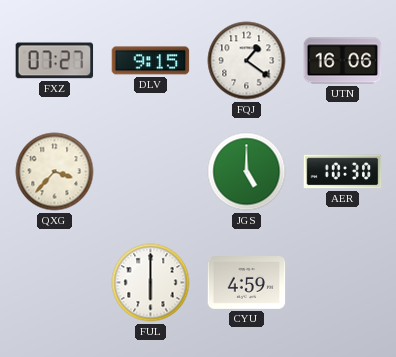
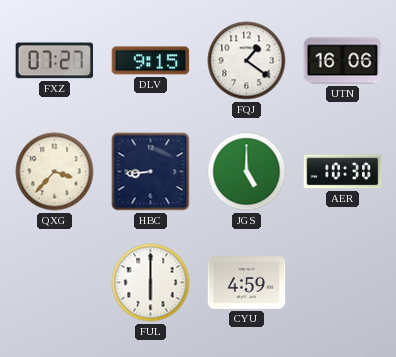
HBC: none -> 8:44 (151, 172)
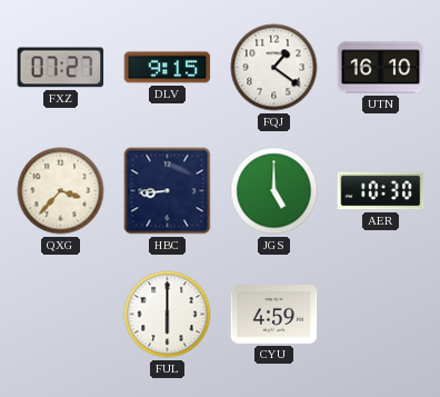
UTN: 16:06 -> 16:10 (381, 68)
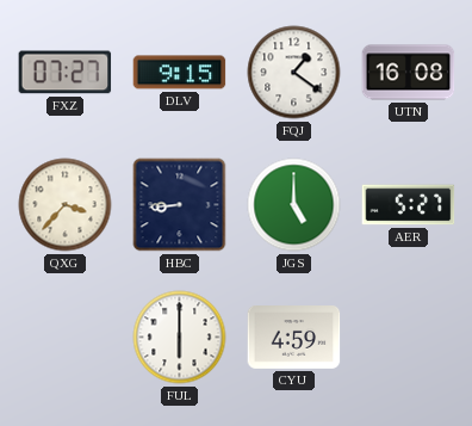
UTN: 16:10 -> 16:08 (409, 73)
AER: 10:30 -> 5:27 (409, 205)
